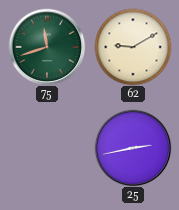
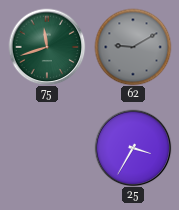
62 dial: cream -> grey (133, 47)
25: 2:43 -> 3:35 (133, 148)
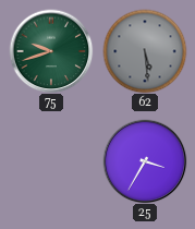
75: 11:42 -> 9:42 (51, 51)
62: 9:10 -> 5:29 (145, 51)
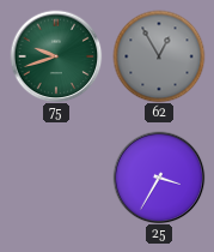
62: 5:29 -> 12:55 (159, 56)
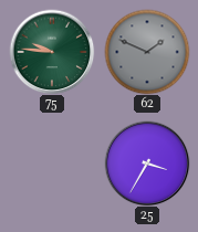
75: 9:42 -> 9:46 (52, 52)
62: 12:55 -> 1:49 (147, 52)
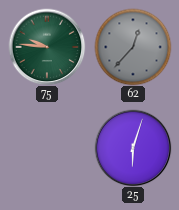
62: 1:49 -> 12:37 (133, 47)
25: 3:35 -> 6:03 (133, 148)
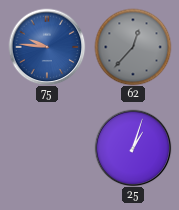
75 dial: green -> blue (47, 47)
25: 6:03 -> 1:03 (133, 148)
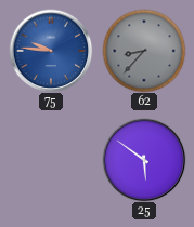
62: 12:37 -> 8:37 (144, 51)
25: 1:03 -> 5:51 (144, 160)
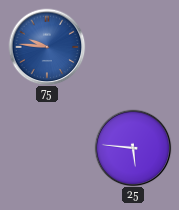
62: 8:37 -> none (144, 51)
25: 5:51 -> 5:46 (133, 148)
